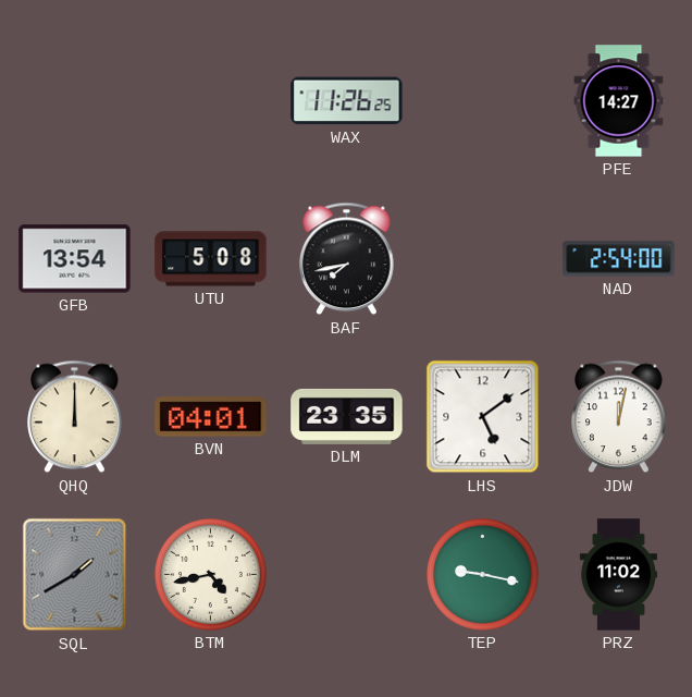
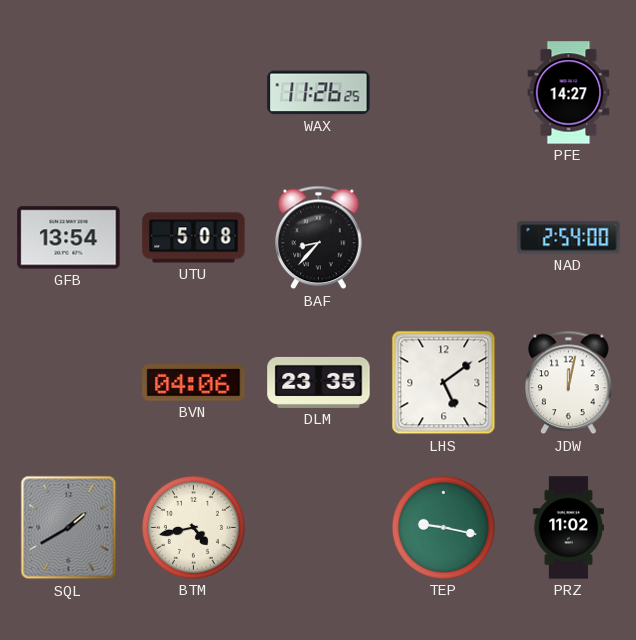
BAF: 7:43 -> 8:37 (319, 238)
QHQ: 12:00 -> none (75, 417)
BVN: 04:01 -> 04:06 (194, 383)
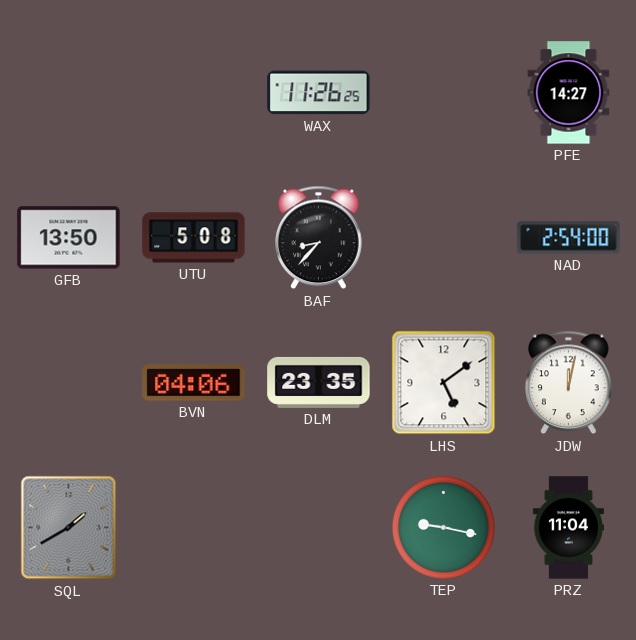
GFB: 13:54 -> 13:50 (69, 238)
BTM: 4:43 -> none (193, 527)
PRZ: 11:02 -> 11:04 (568, 528)
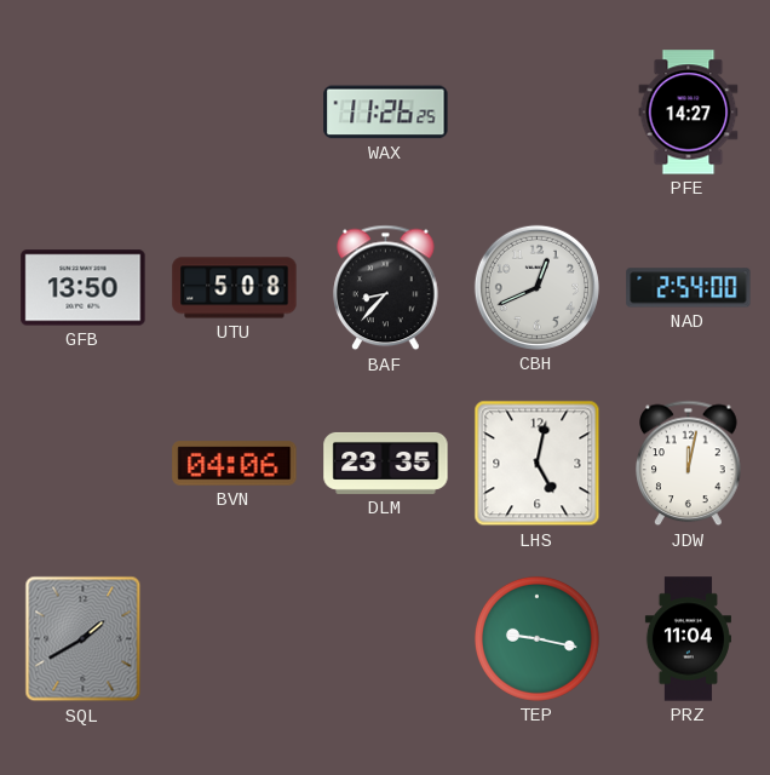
CBH: none -> 12:41 (536, 287)
LHS: 5:09 -> 5:02 (538, 464)
